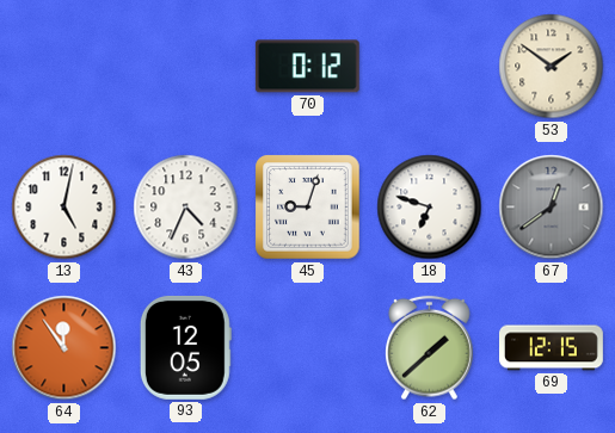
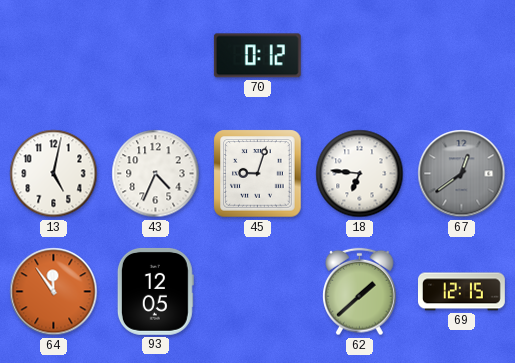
53: 1:51 -> none (552, 67)
18: 6:48 -> 6:46 (360, 174)
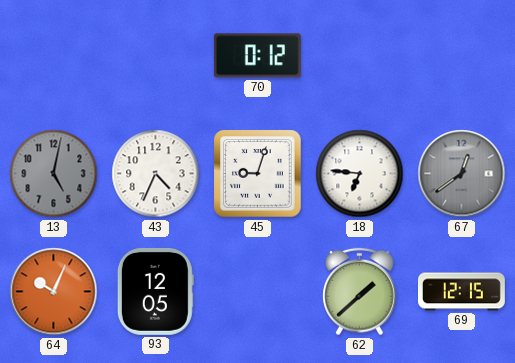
13 dial: white -> grey (54, 174)
64: 11:54 -> 10:04 (54, 292)
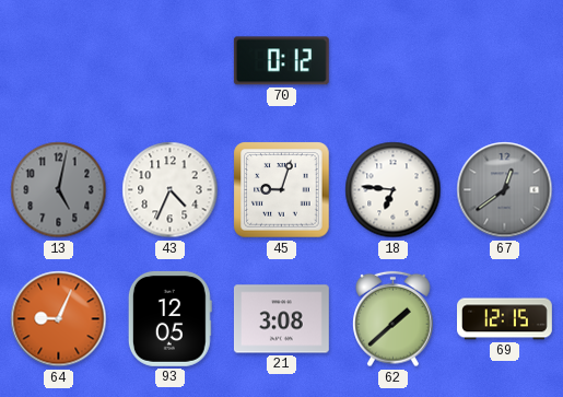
64: 10:04 -> 9:04 (59, 319)
21: none -> 3:08 (281, 319)
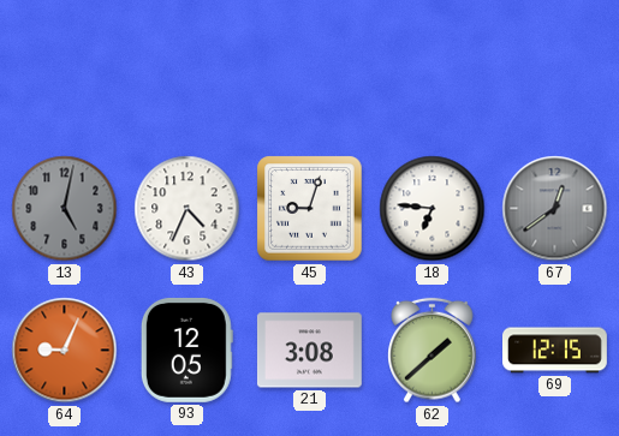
70: 0:12 -> none (281, 61)
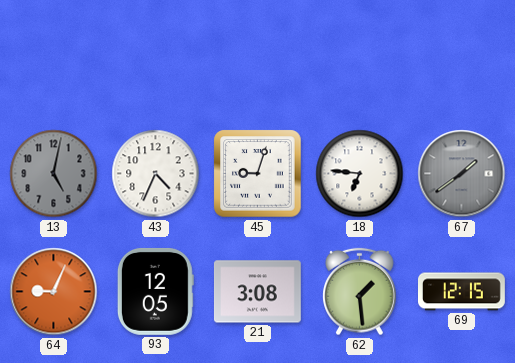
67: 12:39 -> 1:39 (462, 174)
62: 1:38 -> 1:29 (360, 292)
